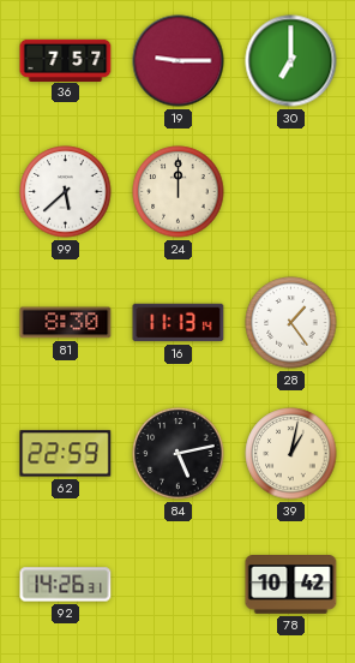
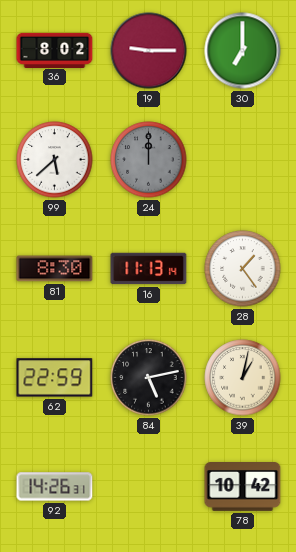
36: 7:57 -> 8:02 (55, 50)
24 dial: cream -> grey (149, 160)
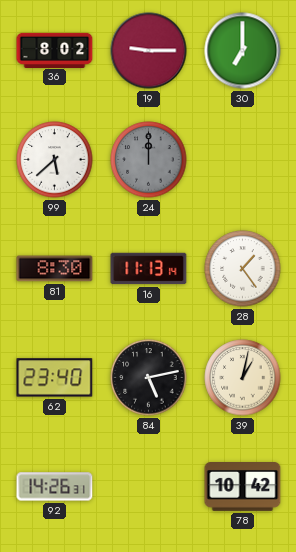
62: 22:59 -> 23:40 (55, 378)
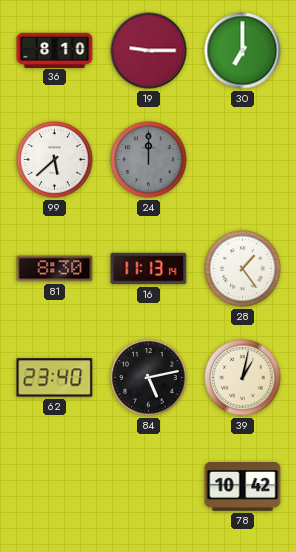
36: 8:02 -> 8:10 (55, 50)
92: 14:26 -> none (55, 487)
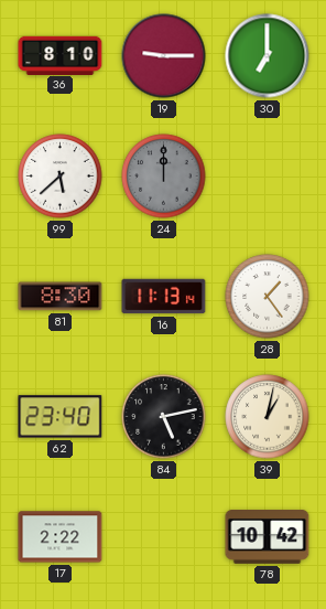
17: none -> 2:22 (61, 537)
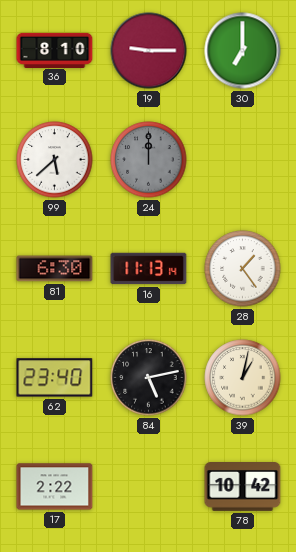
81: 8:30 -> 6:30 (55, 269)
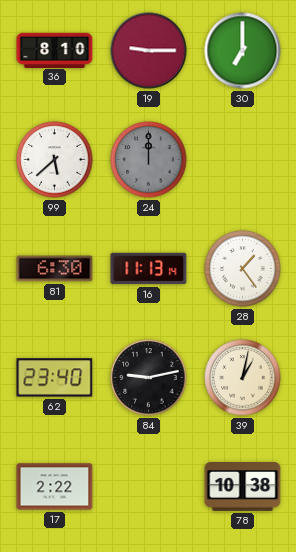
84: 5:13 -> 9:13 (149, 378)
78: 10:42 -> 10:38 (243, 487)
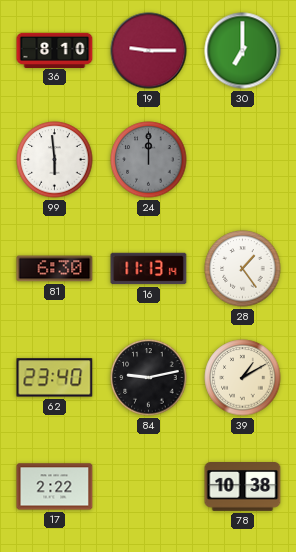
99: 5:38 -> 5:59 (55, 160)
39: 1:02 -> 1:10 (243, 378)
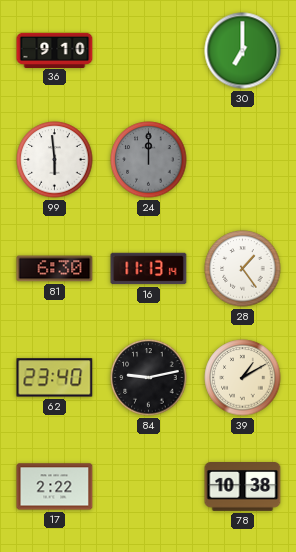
36: 8:10 -> 9:10 (55, 50)
19: 9:15 -> none (149, 51)
